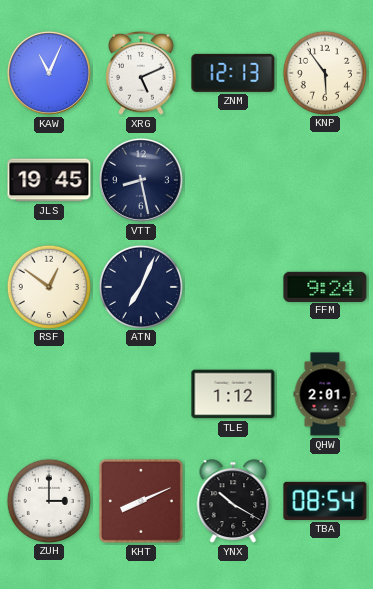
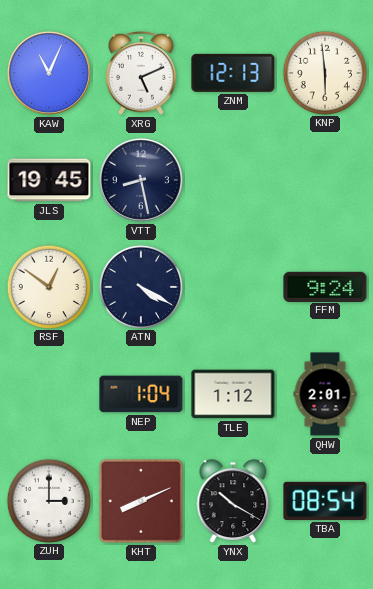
KNP: 5:54 -> 5:59 (324, 72)
ATN: 7:04 -> 4:20 (140, 286)
NEP: none -> 1:04 (141, 394)
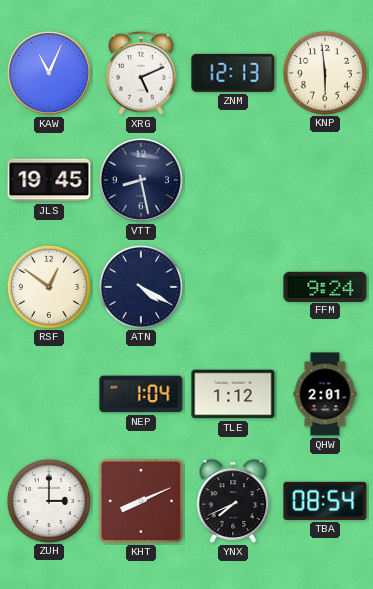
YNX: 10:20 -> 7:41 (233, 501)
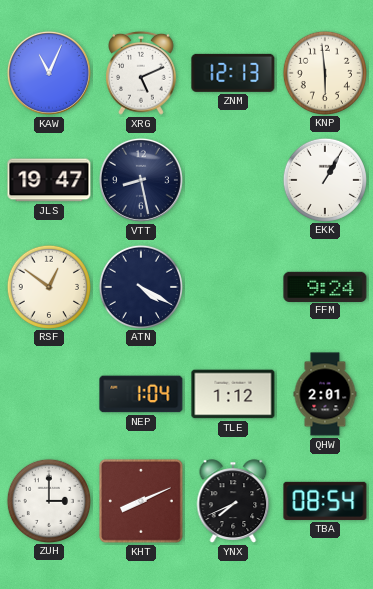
JLS: 19:45 -> 19:47 (49, 180)
EKK: none -> 1:05 (324, 179)
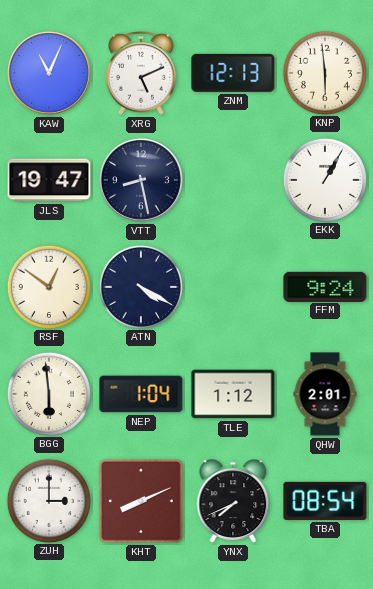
BGG: none -> 5:59 (48, 393)
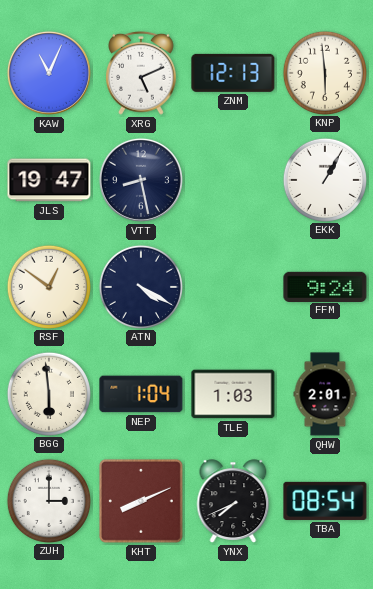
TLE: 1:12 -> 1:03 (233, 394)
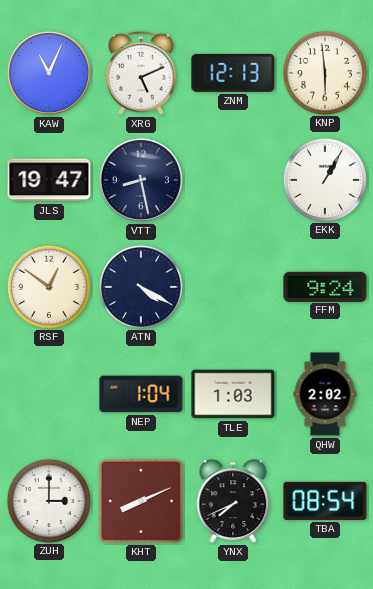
BGG: 5:59 -> none (48, 393)
QHW: 2:01 -> 2:02 (325, 394)
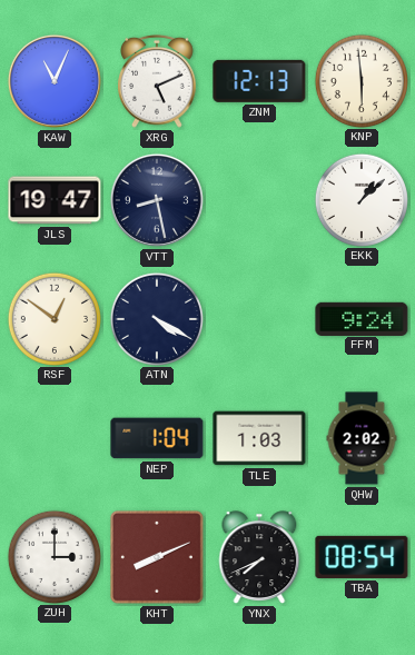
EKK: 1:05 -> 1:08 (360, 199)
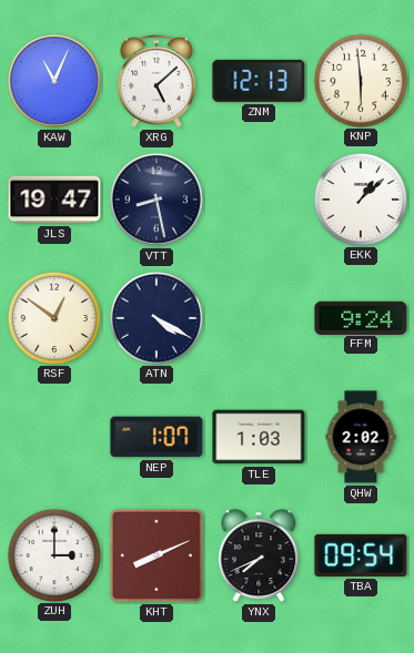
XRG: 5:11 -> 5:08 (158, 81)
NEP: 1:04 -> 1:07 (156, 437)
TBA: 08:54 -> 09:54 (361, 555)
